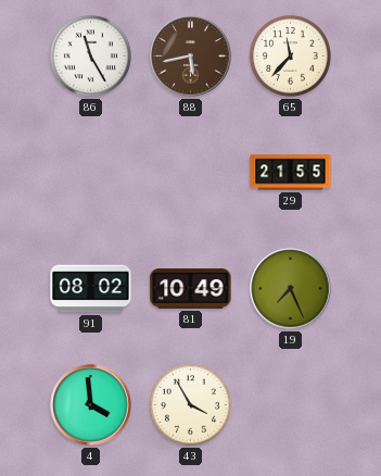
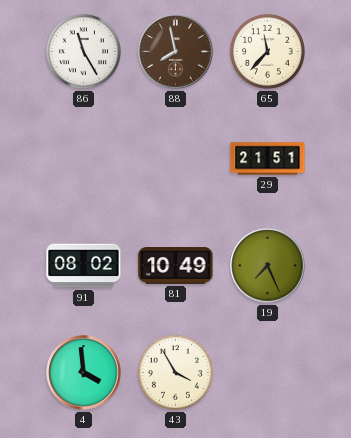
88: 5:43 -> 7:58 (176, 52)
29: 21:55 -> 21:51 (268, 159)
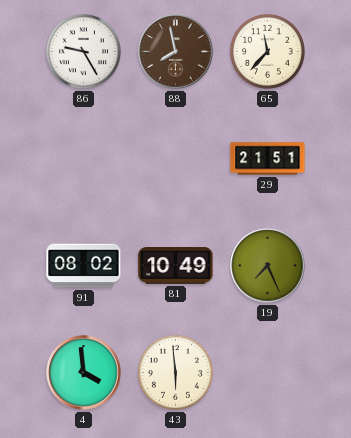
86: 11:25 -> 9:25 (83, 51)
43: 3:55 -> 5:59 (175, 372)
